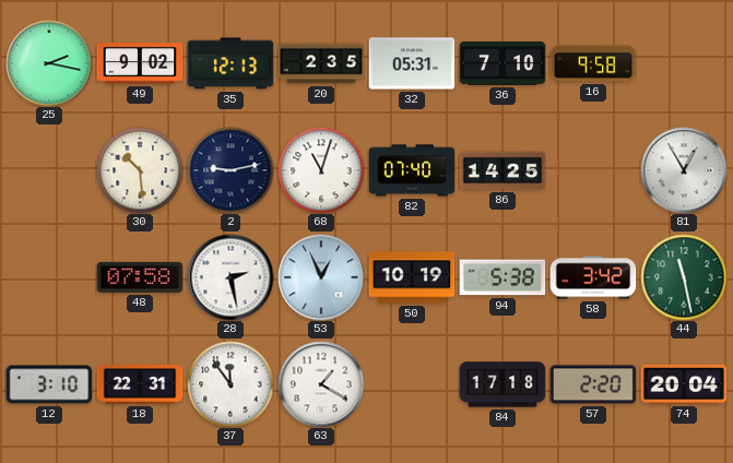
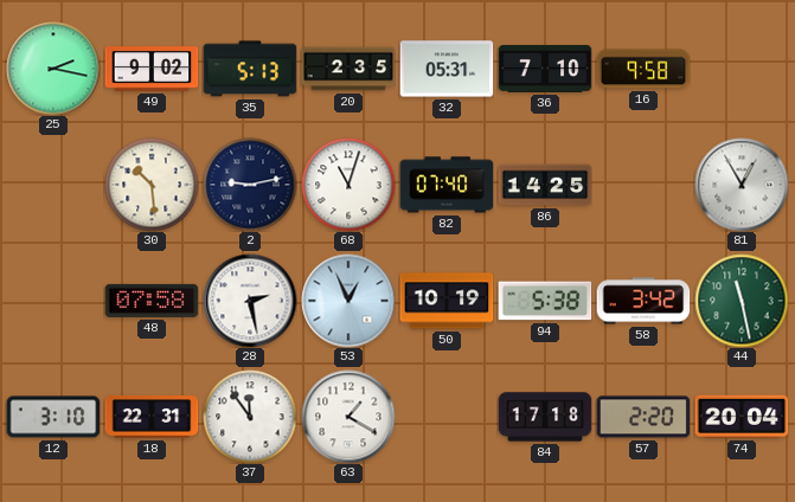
35: 12:13 -> 5:13 (250, 69)
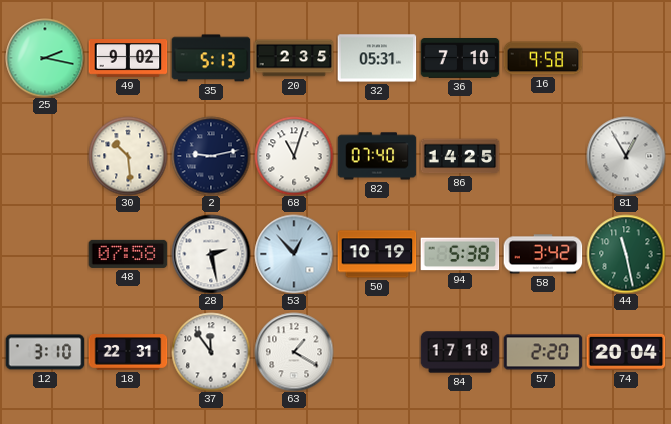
53: 12:56 -> 12:53 (294, 254)
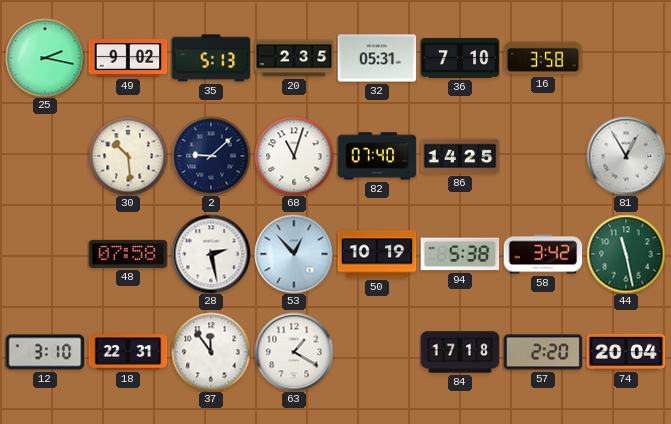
16: 9:58 -> 3:58 (543, 58)
2: 9:13 -> 9:08 (211, 156)
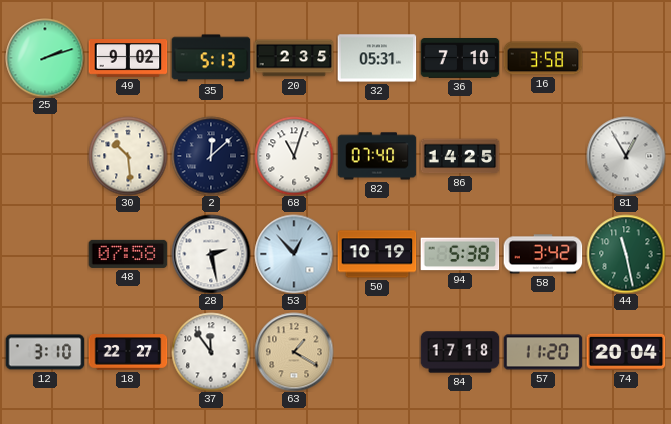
25: 2:17 -> 2:12 (45, 58)
2: 9:08 -> 12:08 (211, 156)
18: 22:31 -> 22:27 (128, 352)
63 dial: white -> champagne (294, 352)
57: 2:20 -> 11:20 (543, 352)
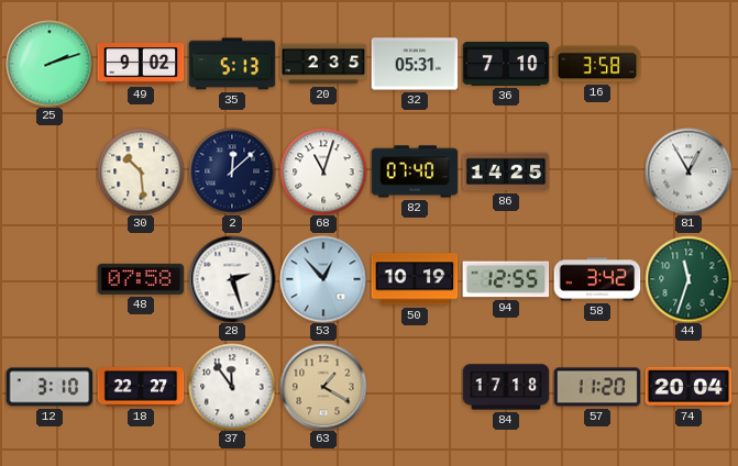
28: 2:28 -> 2:27 (232, 279)
94: 5:38 -> 12:55 (506, 279)
44: 11:28 -> 11:33 (689, 279)
